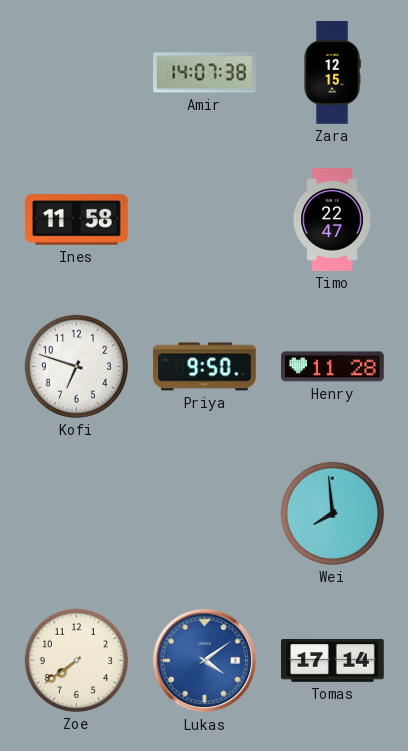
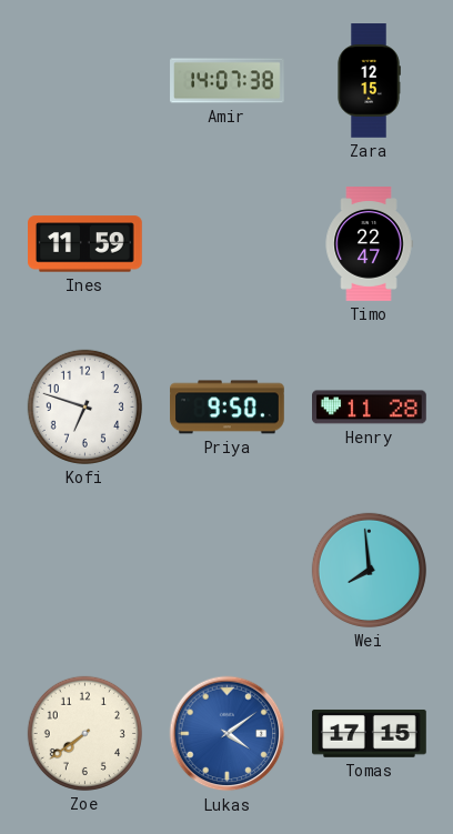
Ines: 11:58 -> 11:59 (85, 244)
Tomas: 17:14 -> 17:15 (370, 734)
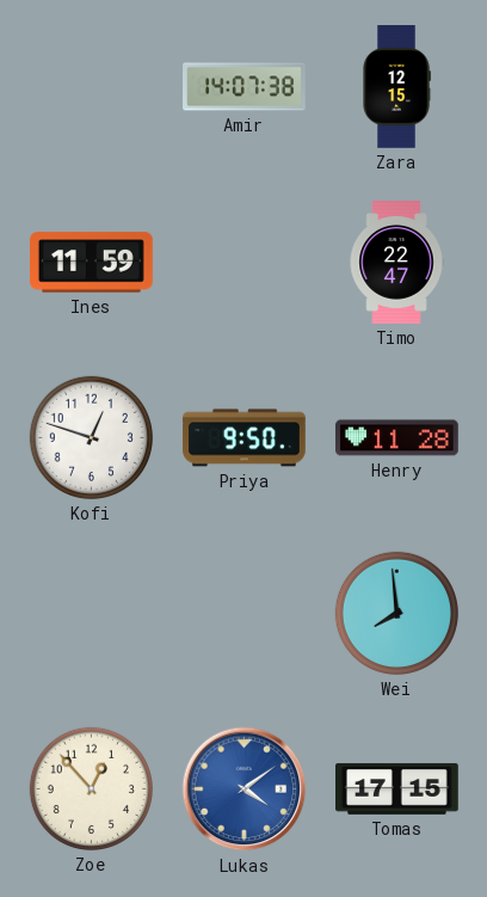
Kofi: 6:48 -> 12:48 (91, 437)
Zoe: 7:39 -> 12:53 (91, 788)
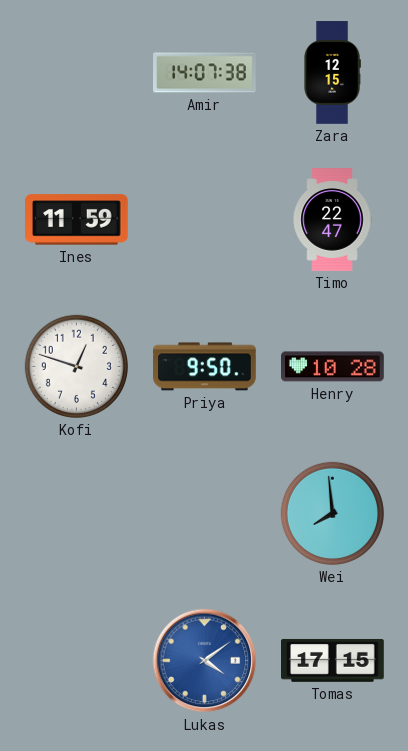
Henry: 11:28 -> 10:28 (333, 367)
Zoe: 12:53 -> none (91, 788)
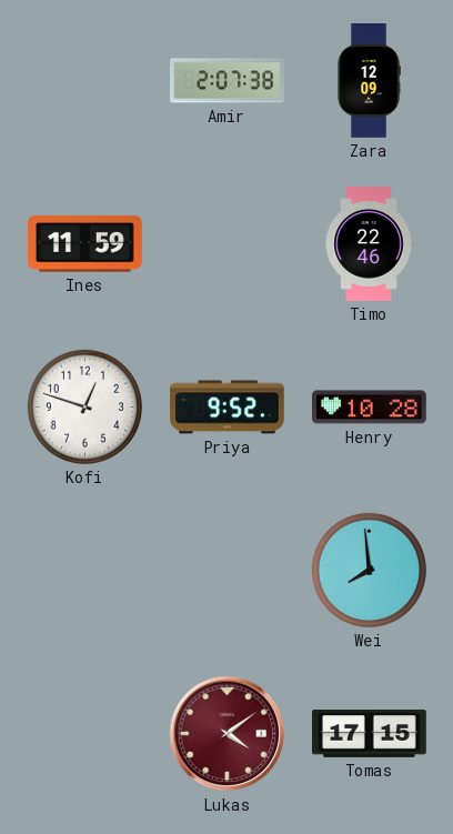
Amir: 14:07 -> 2:07 (228, 81)
Zara: 12:15 -> 12:09 (369, 81)
Timo: 22:47 -> 22:46 (369, 244)
Priya: 9:50 -> 9:52 (228, 408)
Lukas dial: blue -> burgundy (228, 734)
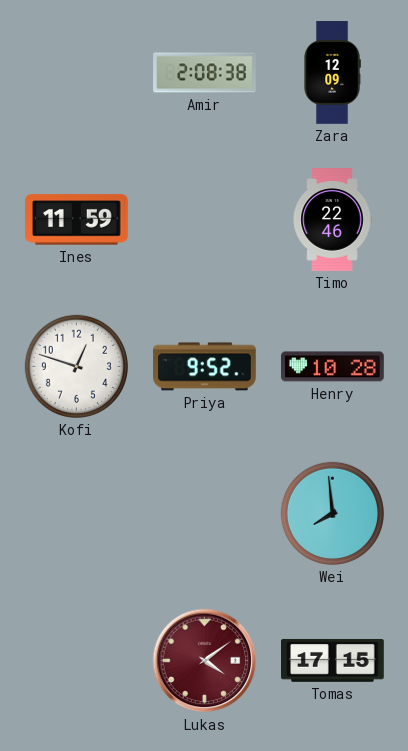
Amir: 2:07 -> 2:08 (205, 73)
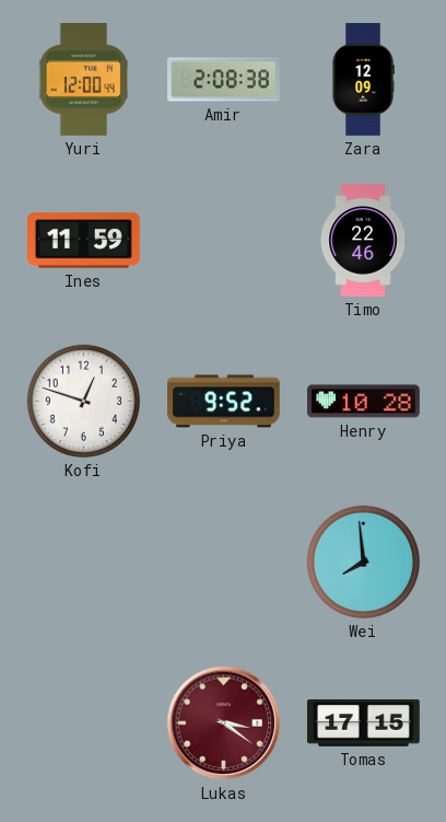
Yuri: none -> 12:00 (84, 80)
Lukas: 4:09 -> 3:21 (224, 723)
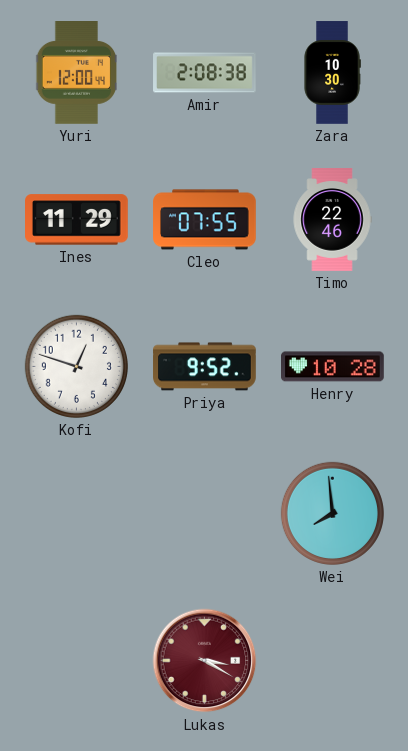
Zara: 12:09 -> 10:30 (332, 73)
Ines: 11:59 -> 11:29 (77, 220)
Cleo: none -> 07:55 (205, 220)
Lukas: 3:21 -> 3:20 (205, 661)
Tomas: 17:15 -> none (364, 723)
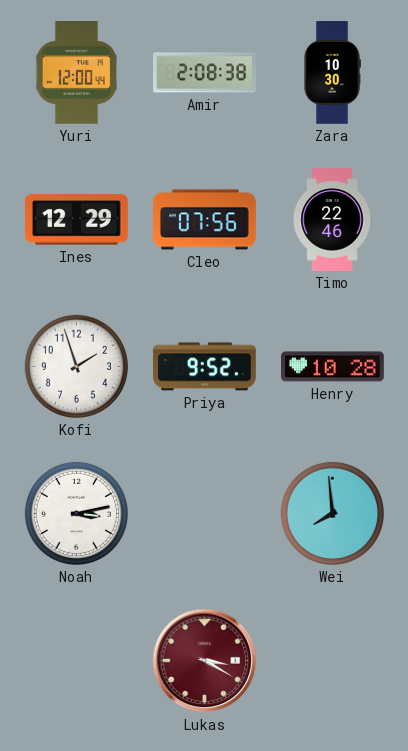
Ines: 11:29 -> 12:29 (77, 220)
Cleo: 07:55 -> 07:56 (205, 220)
Kofi: 12:48 -> 1:57 (76, 366)
Noah: none -> 3:13 (76, 513)
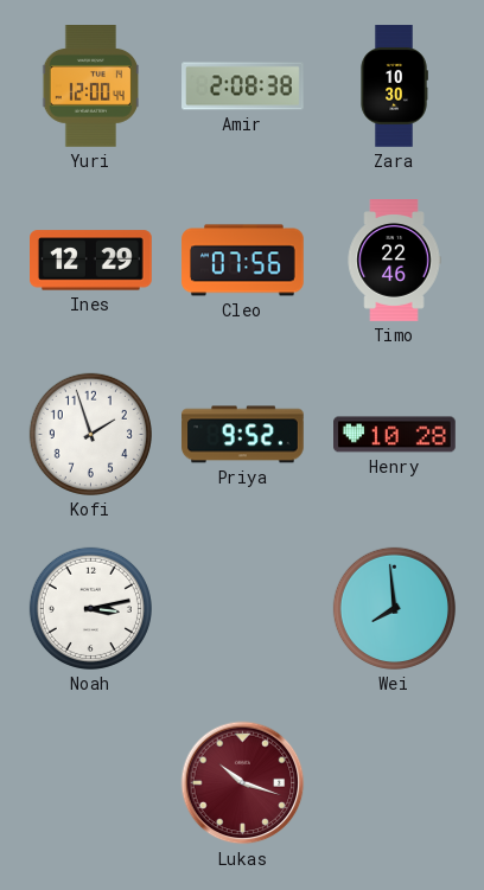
Lukas: 3:20 -> 10:18 (243, 783)
